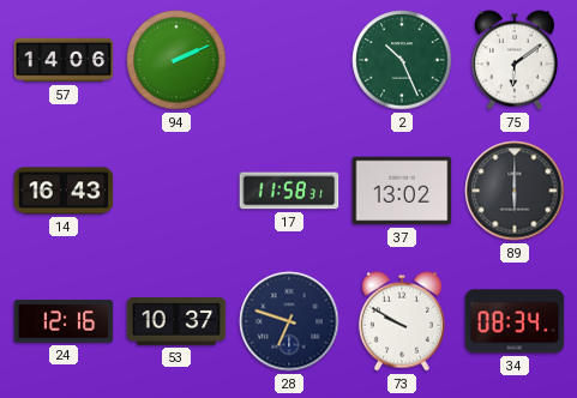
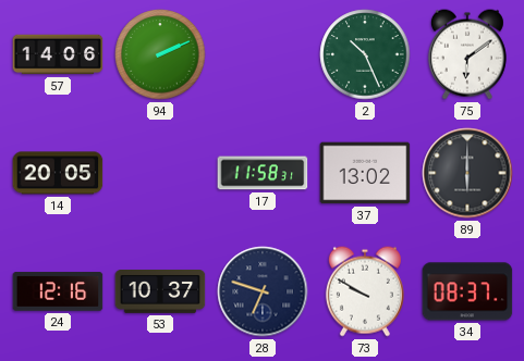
14: 16:43 -> 20:05 (58, 173)
34: 08:34 -> 08:37 (467, 291)
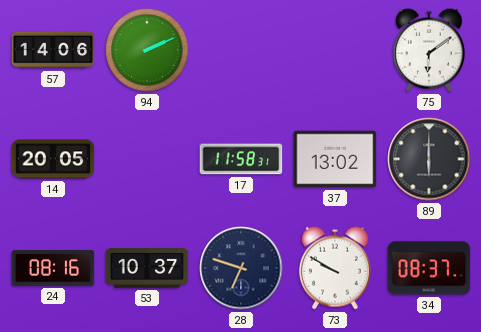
2: 10:26 -> none (365, 54)
24: 12:16 -> 08:16 (53, 268)
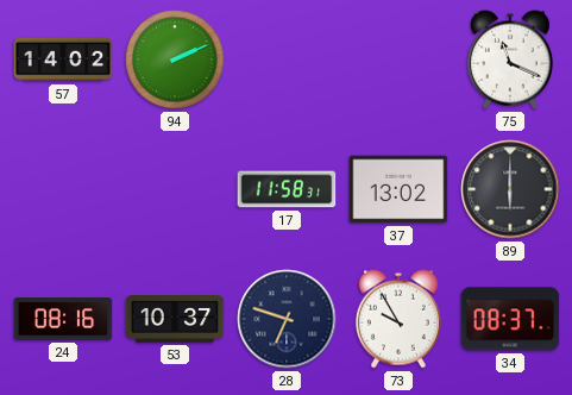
57: 14:06 -> 14:02 (63, 59)
75: 6:09 -> 11:19 (510, 59)
14: 20:05 -> none (53, 159)
73: 9:50 -> 9:55 (398, 319)
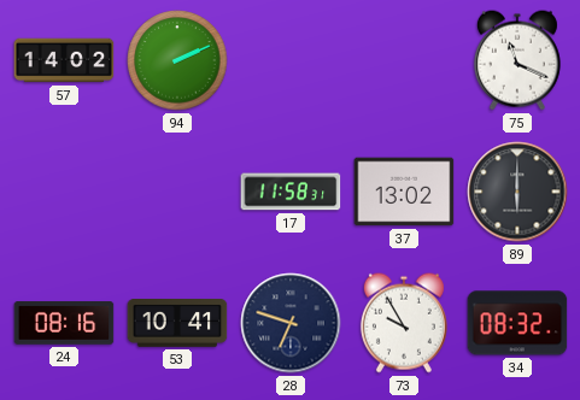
53: 10:37 -> 10:41 (177, 324)
34: 08:37 -> 08:32 (517, 323)
